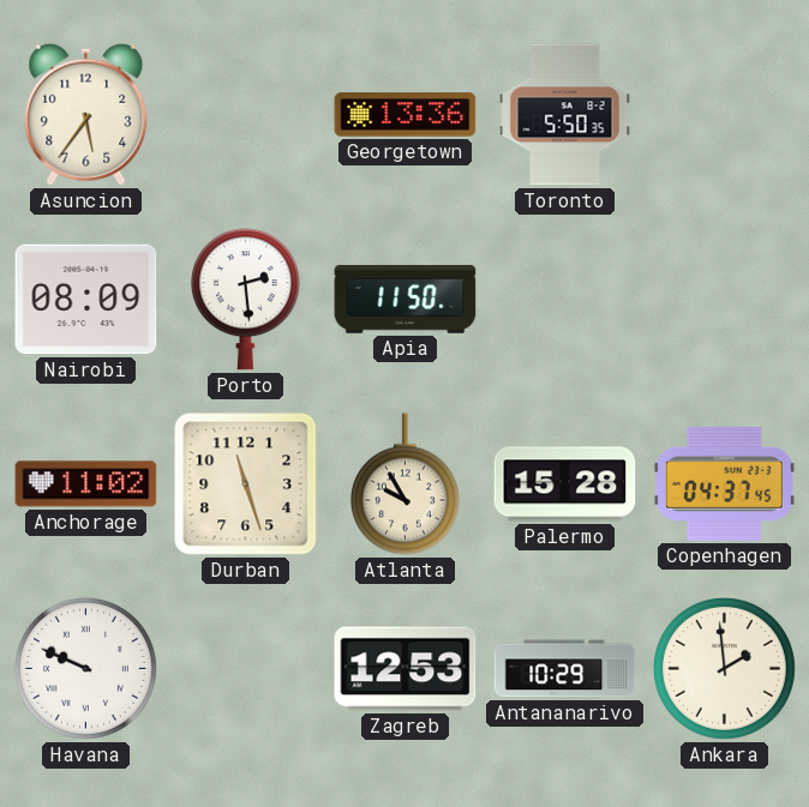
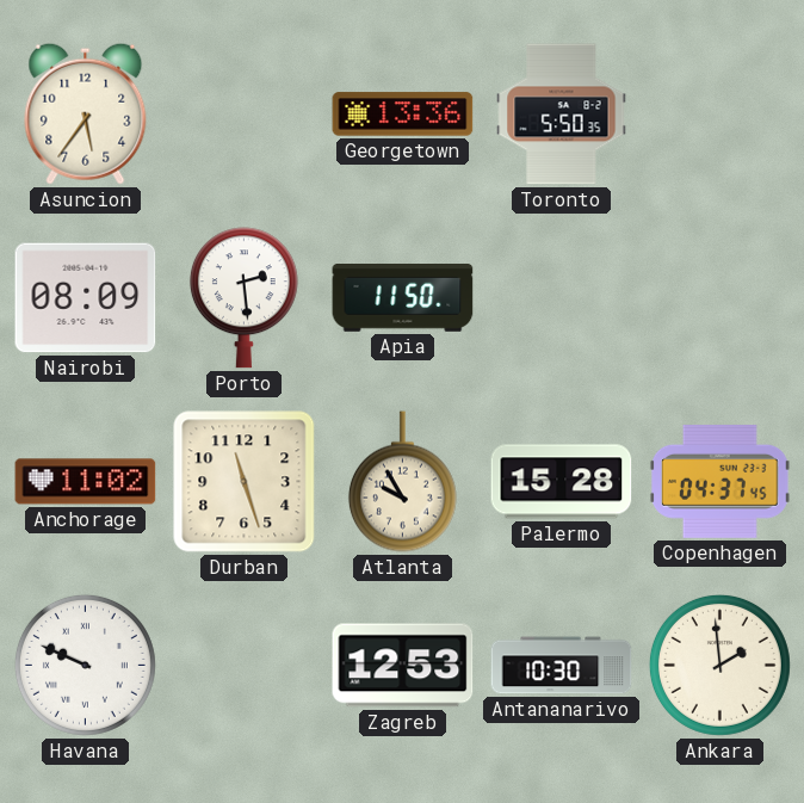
Antananarivo: 10:29 -> 10:30 (562, 666)
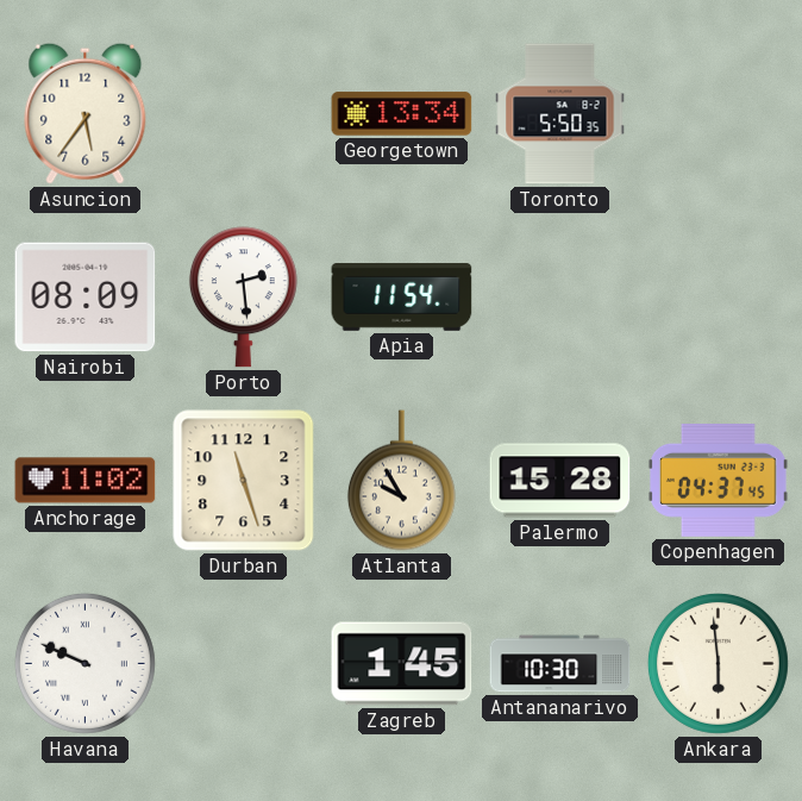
Georgetown: 13:36 -> 13:34 (402, 114)
Apia: 11:50 -> 11:54 (402, 298)
Zagreb: 12:53 -> 1:45 (402, 664)
Ankara: 1:59 -> 5:59 (718, 663)
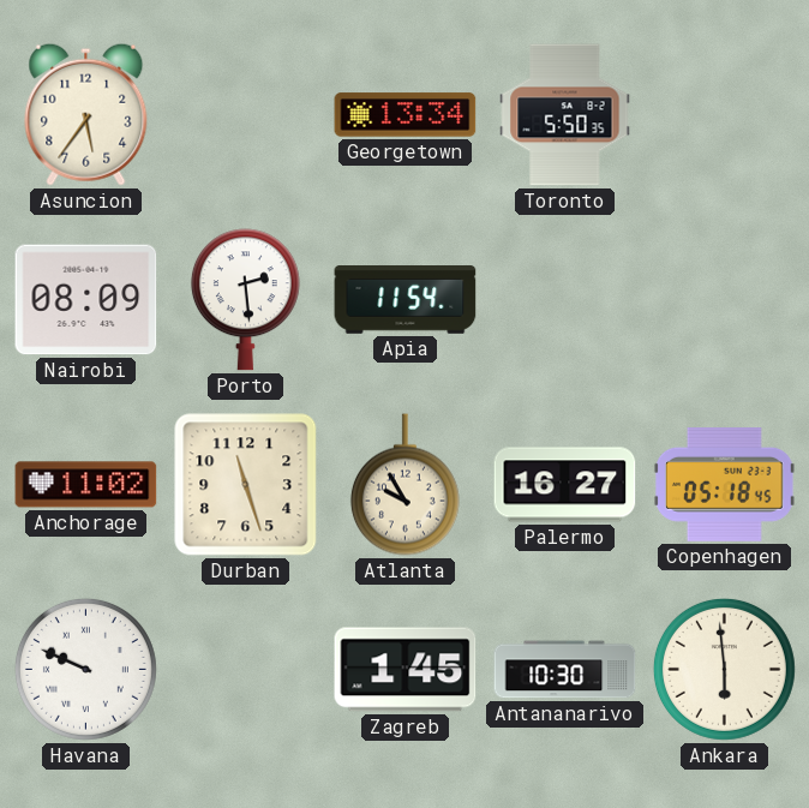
Palermo: 15:28 -> 16:27 (565, 485)
Copenhagen: 04:37 -> 05:18 (724, 484)
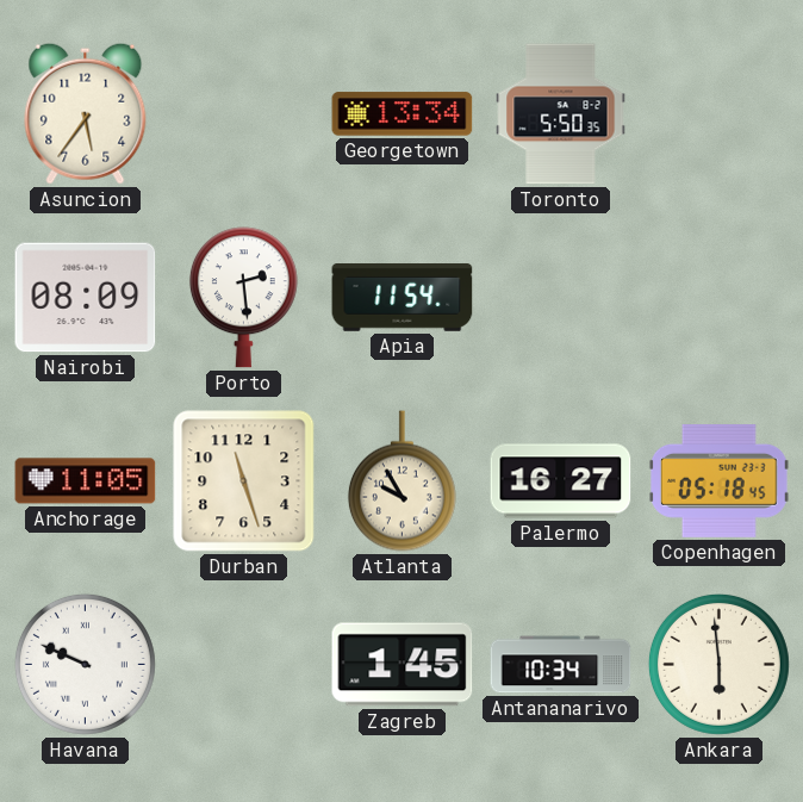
Anchorage: 11:02 -> 11:05 (86, 481)
Antananarivo: 10:30 -> 10:34 (561, 665)
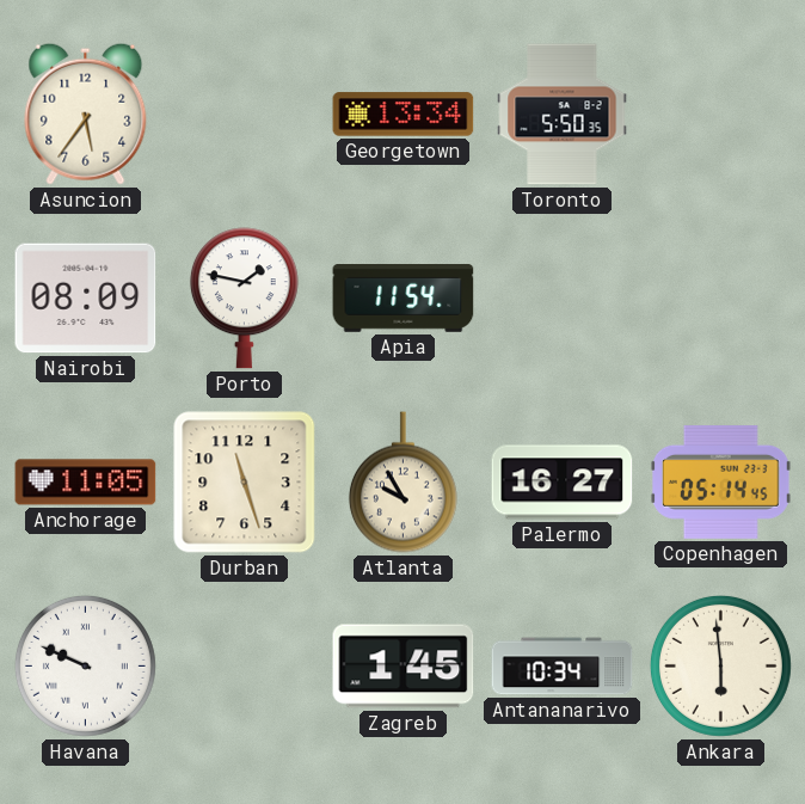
Porto: 2:29 -> 1:47 (244, 299)
Copenhagen: 05:18 -> 05:14 (720, 481)
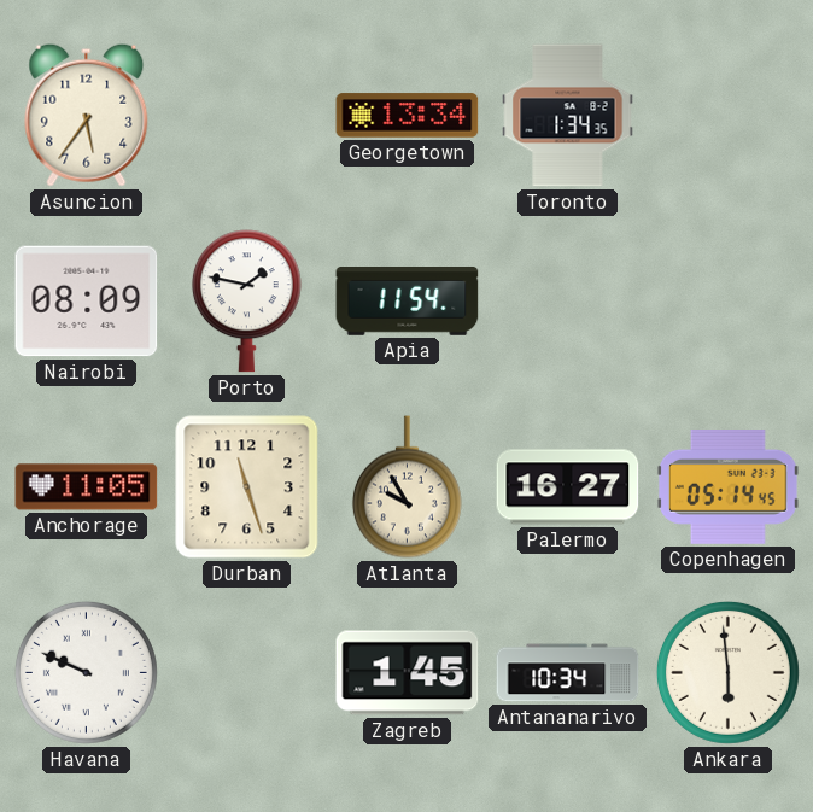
Toronto: 5:50 -> 1:34 (568, 116)
